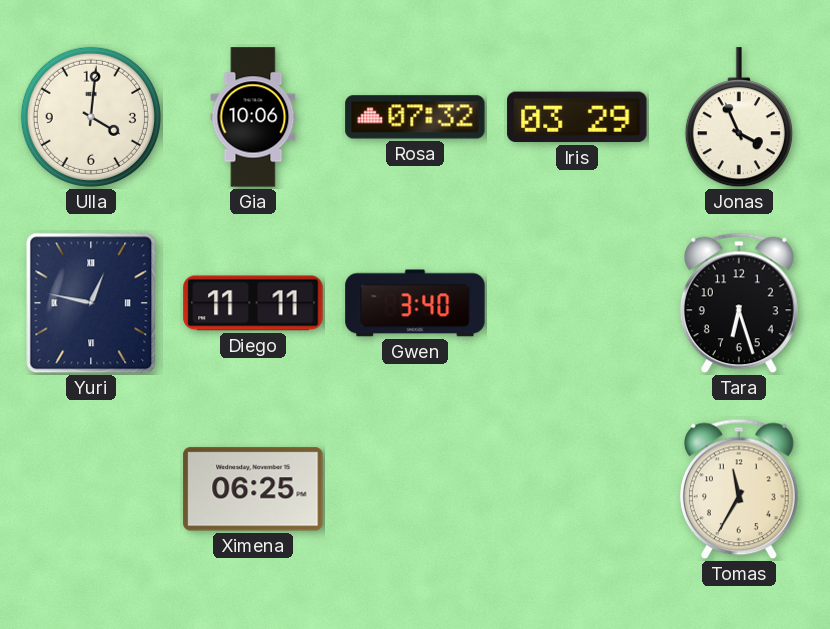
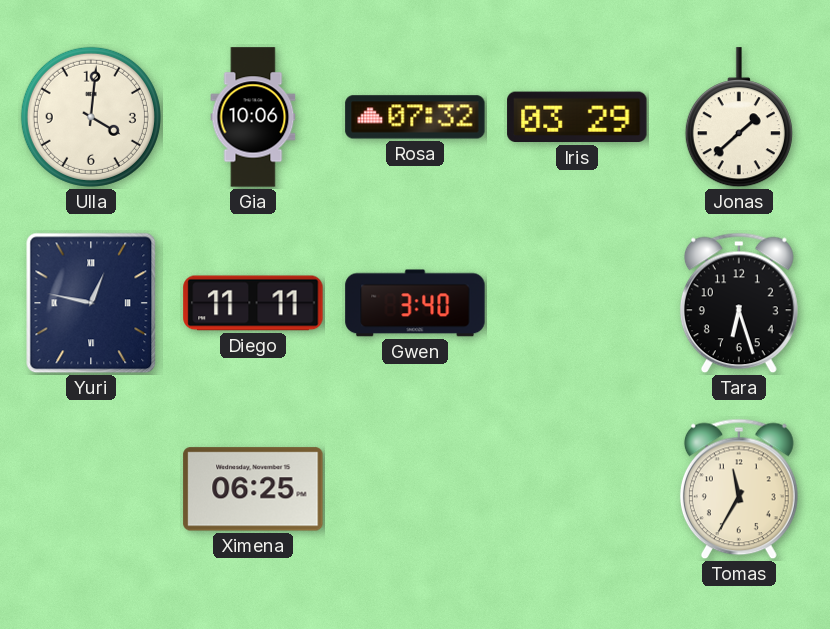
Jonas: 3:56 -> 1:38 (739, 118)
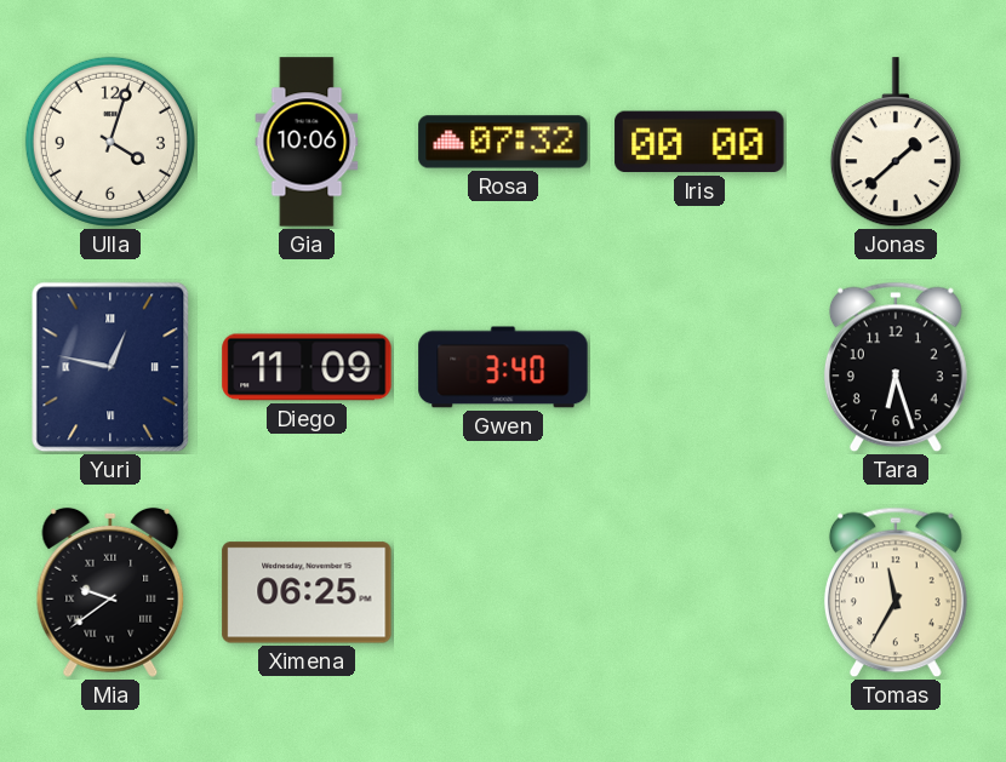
Ulla: 4:01 -> 4:03 (110, 142)
Iris: 03:29 -> 00:00 (699, 142)
Diego: 11:11 -> 11:09 (307, 367)
Mia: none -> 9:39 (110, 592)
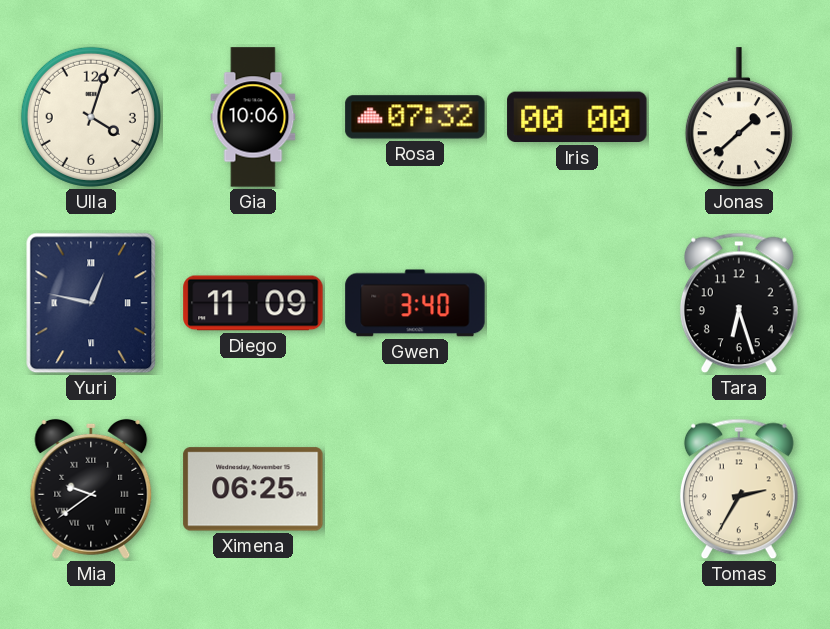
Tomas: 11:35 -> 2:35 (739, 489)
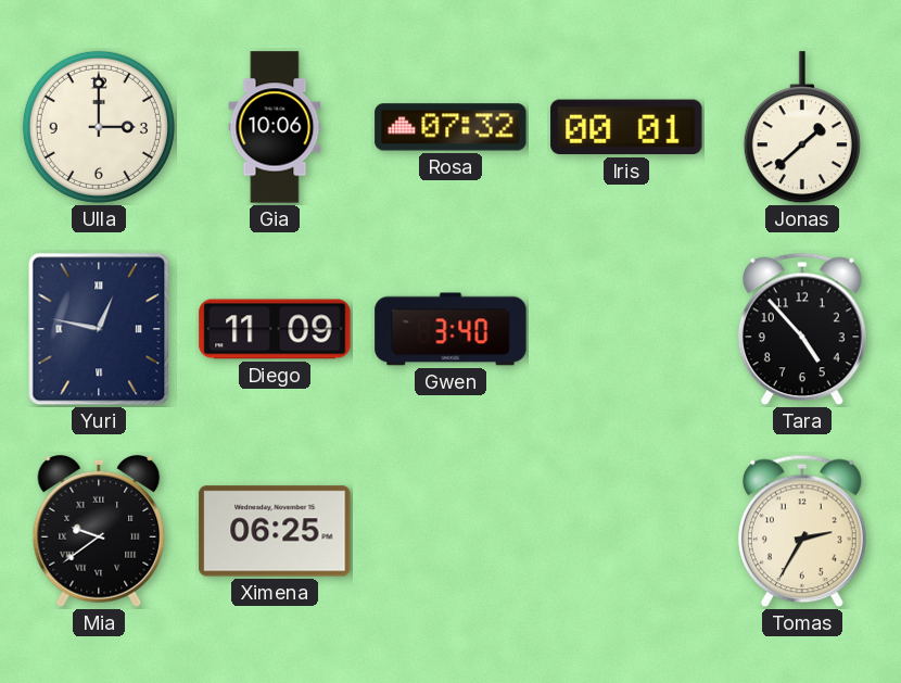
Ulla: 4:03 -> 3:00 (99, 127)
Iris: 00:00 -> 00:01 (626, 127)
Tara: 6:27 -> 4:53 (802, 329)
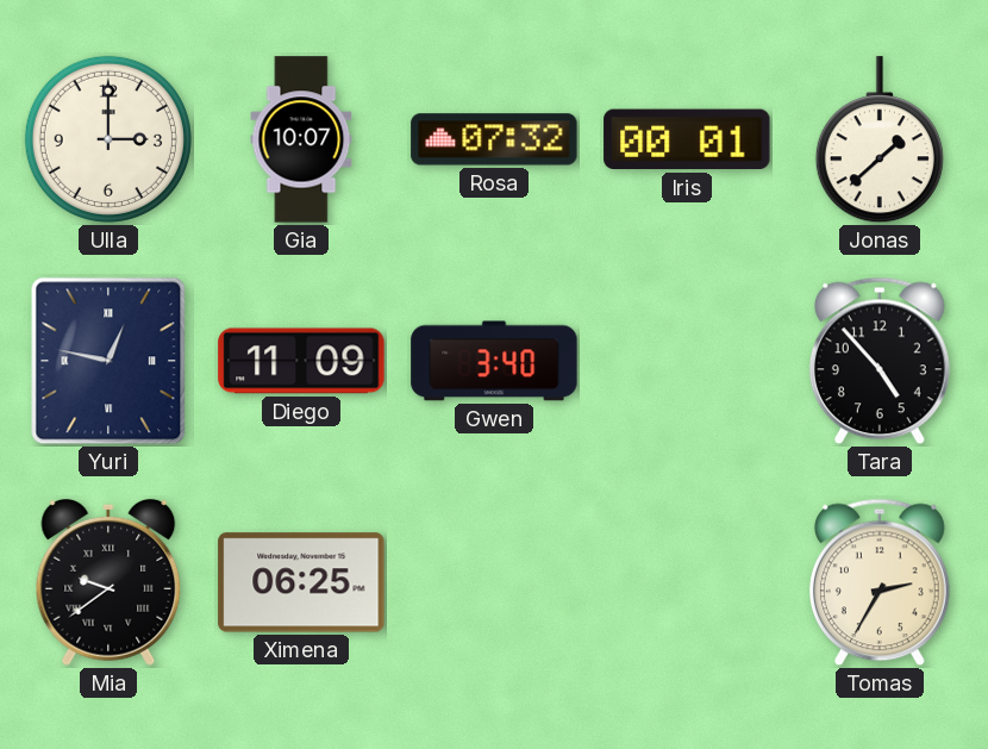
Gia: 10:06 -> 10:07 (301, 139)
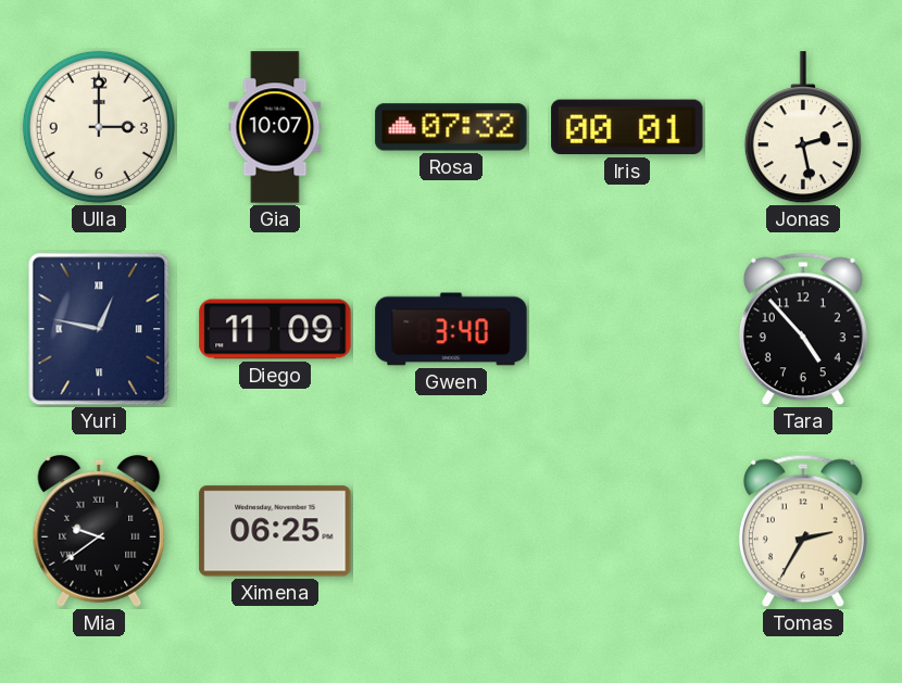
Jonas: 1:38 -> 2:28 (803, 128)
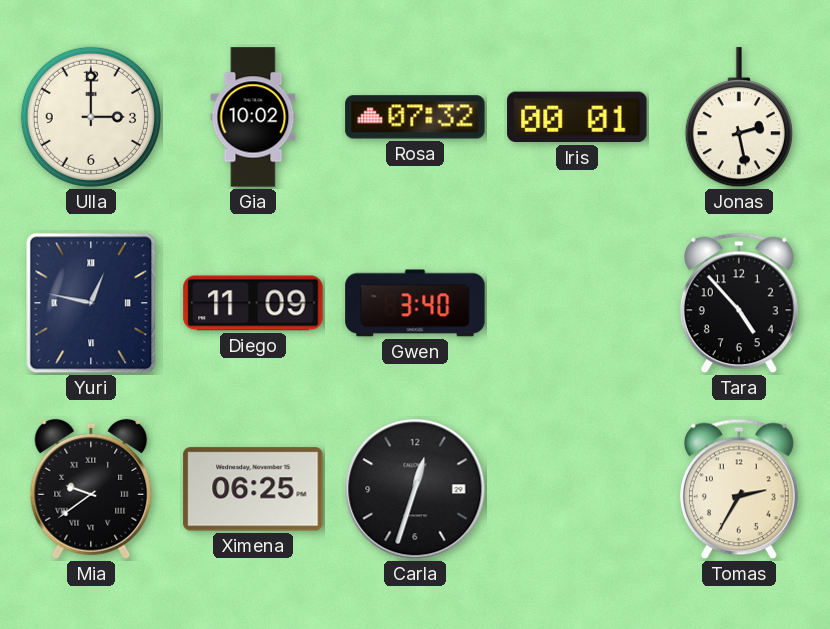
Gia: 10:07 -> 10:02 (253, 117)
Carla: none -> 12:33 (415, 489)
